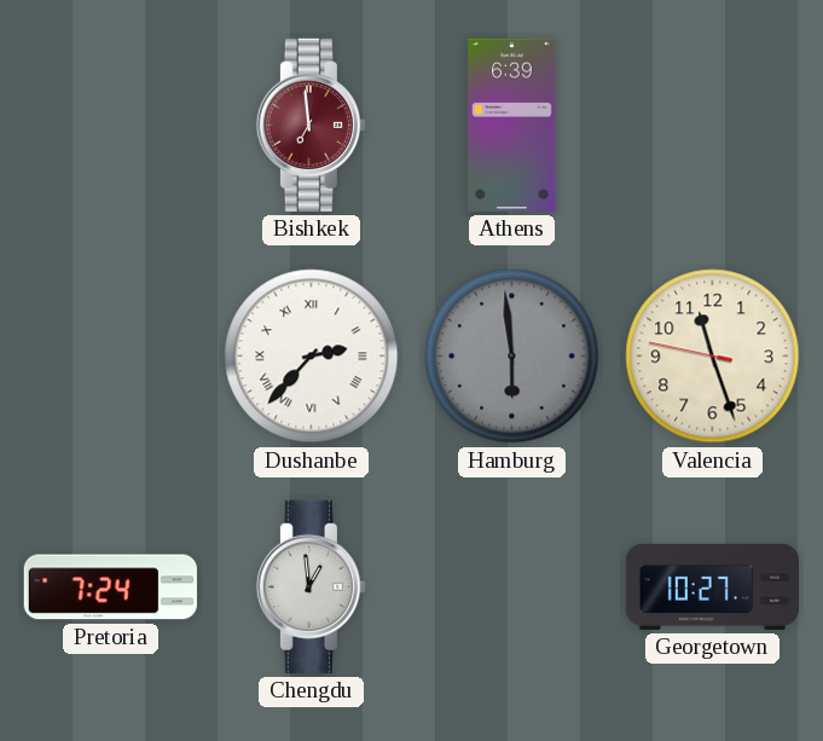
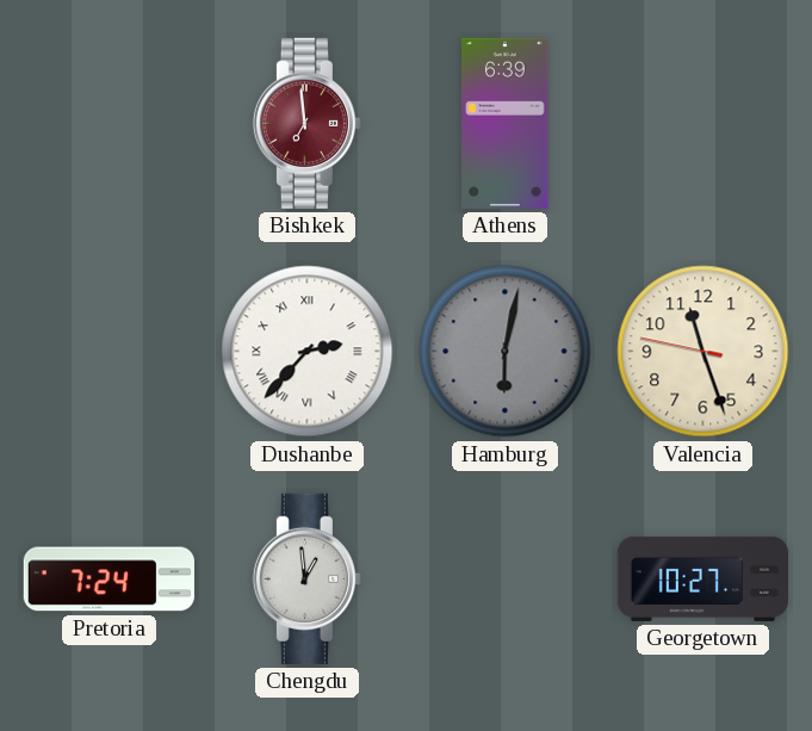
Hamburg: 5:59 -> 6:02 (506, 352)
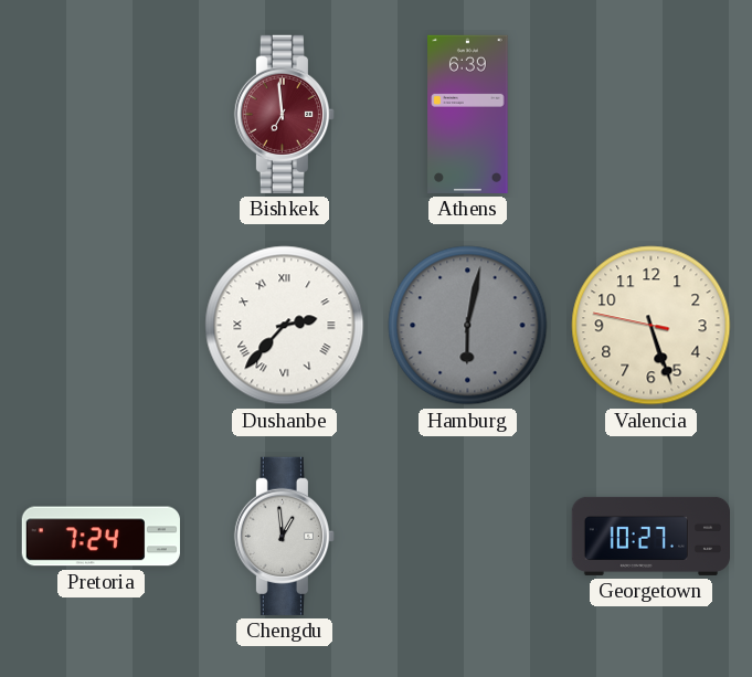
Valencia: 11:26 -> 5:26 (652, 326)
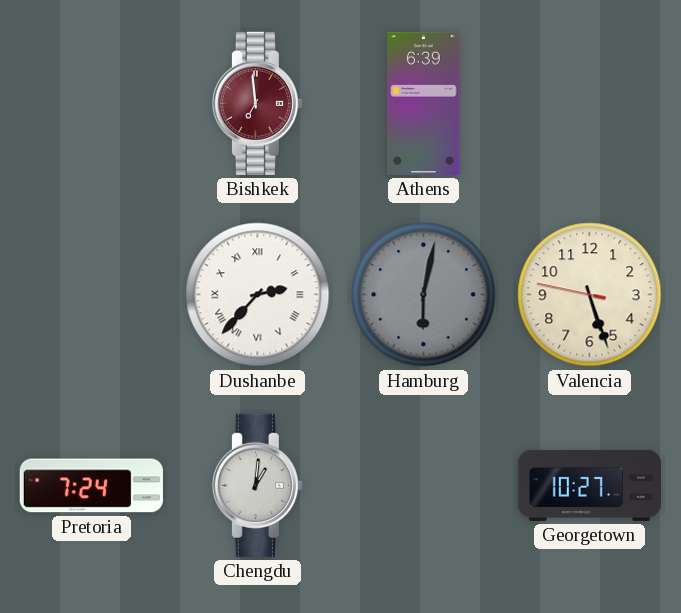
Chengdu: 12:59 -> 1:01 (257, 485)
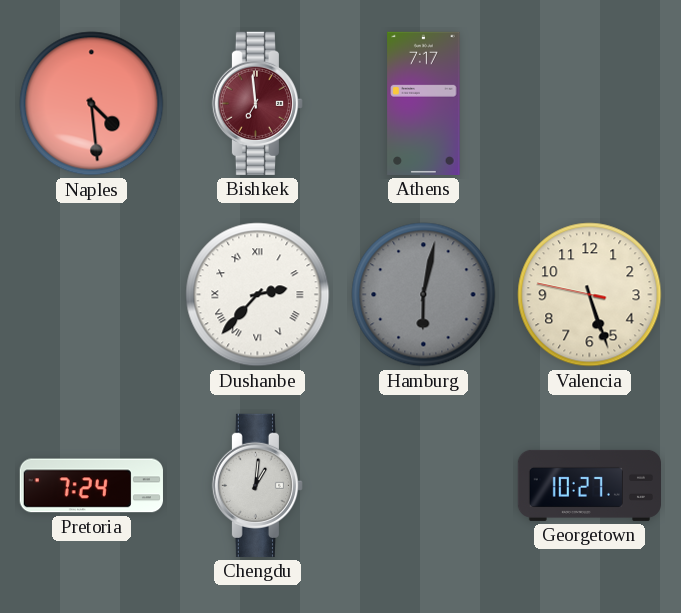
Naples: none -> 4:29 (92, 104)
Athens: 6:39 -> 7:17 (424, 103)
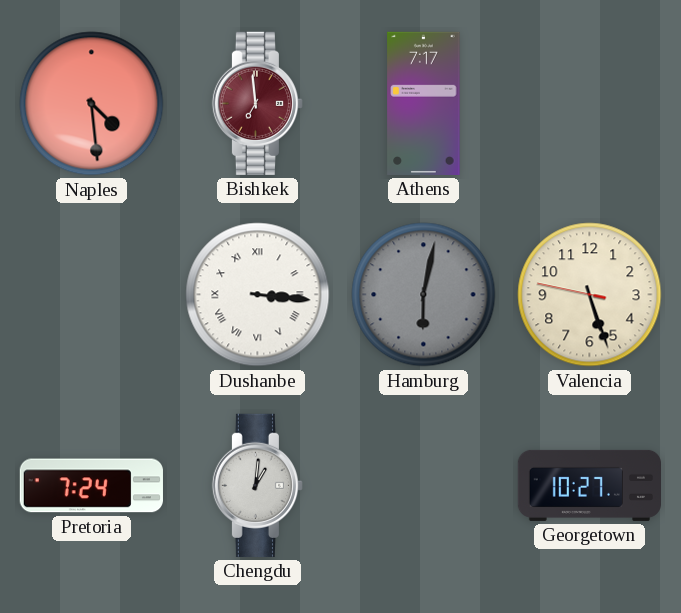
Dushanbe: 2:37 -> 3:16 (258, 295)
